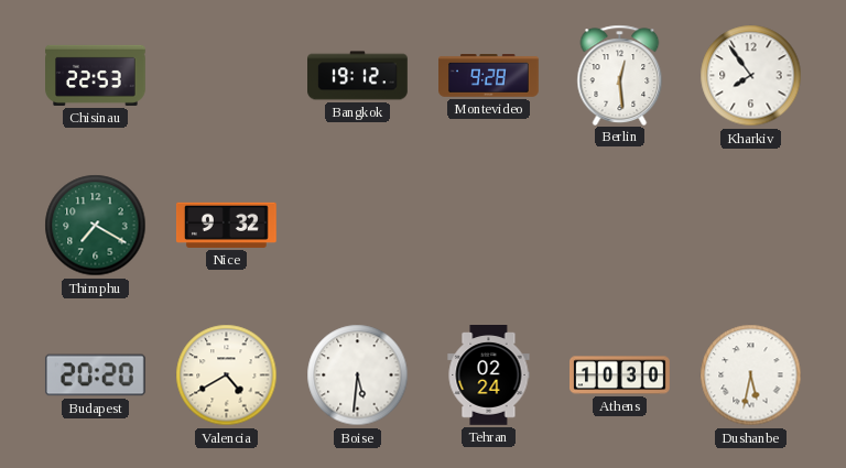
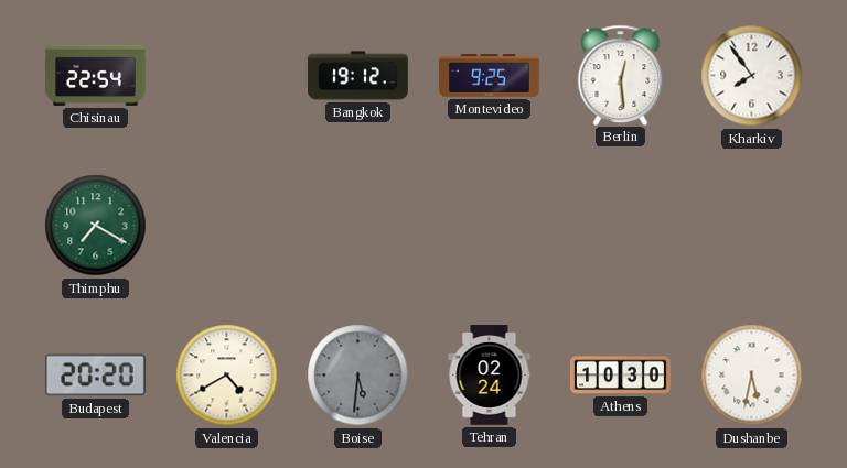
Chisinau: 22:53 -> 22:54 (96, 75)
Montevideo: 9:28 -> 9:25 (490, 76)
Nice: 9:32 -> none (227, 225)
Boise dial: white -> grey (358, 376)
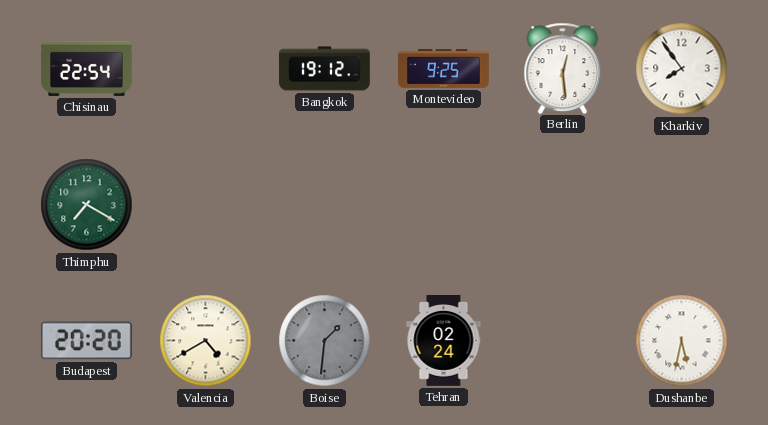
Boise: 5:31 -> 1:31 (325, 341)
Athens: 10:30 -> none (621, 376)
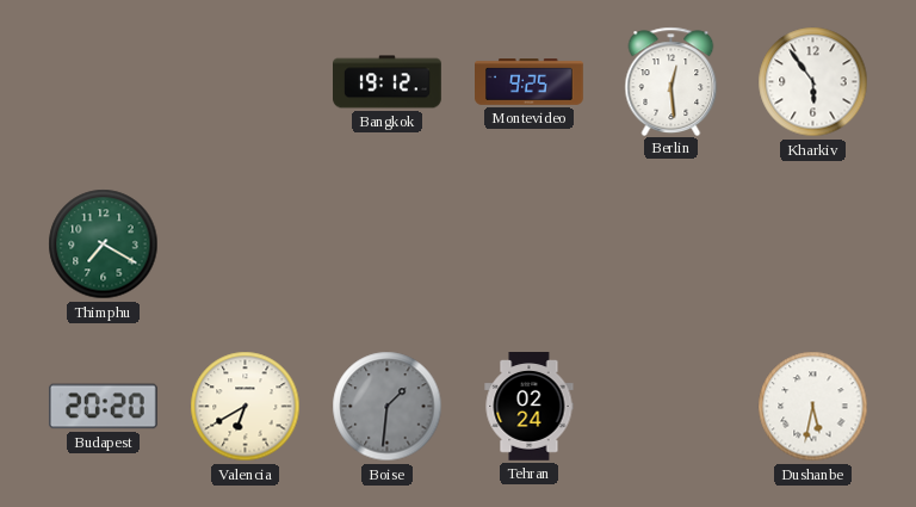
Chisinau: 22:54 -> none (87, 68)
Kharkiv: 7:54 -> 5:54 (813, 82)
Valencia: 4:40 -> 6:40 (246, 407)
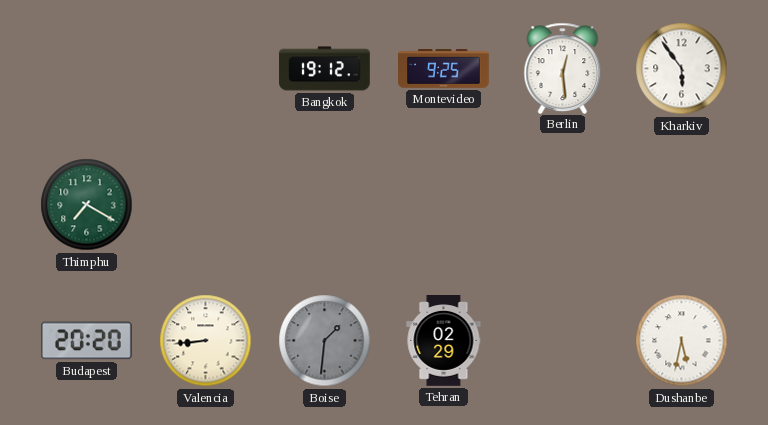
Valencia: 6:40 -> 8:44 (206, 341)
Tehran: 02:24 -> 02:29 (444, 341)
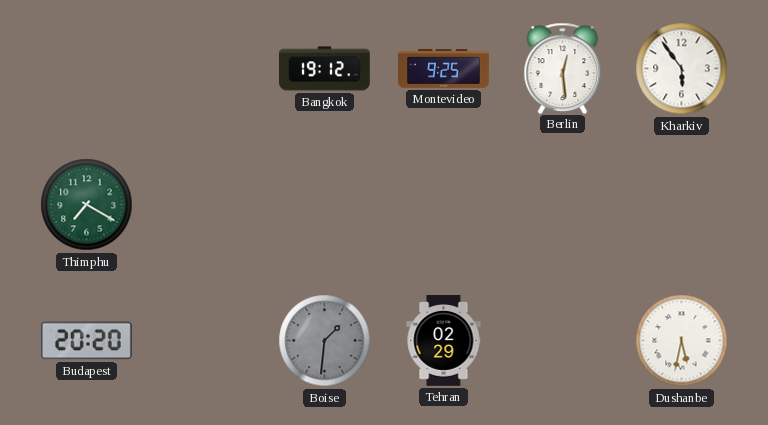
Valencia: 8:44 -> none (206, 341)
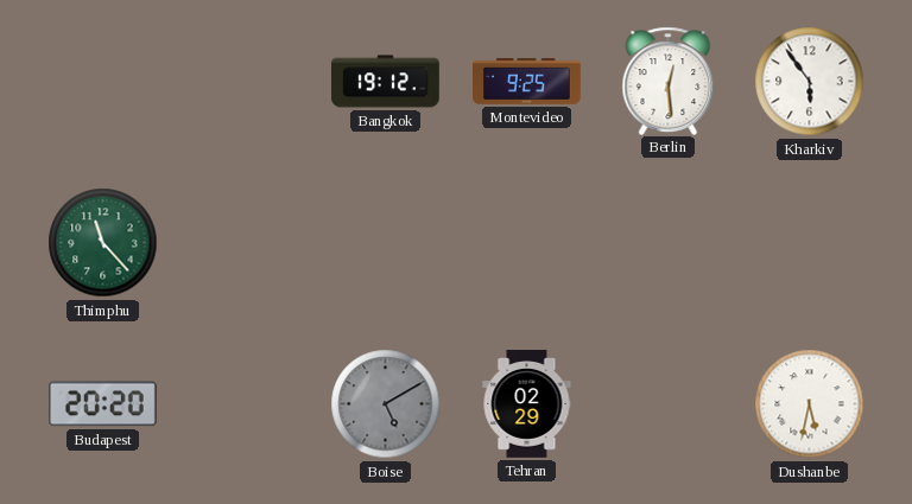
Thimphu: 7:20 -> 11:23 (103, 243)
Boise: 1:31 -> 5:10 (386, 404)
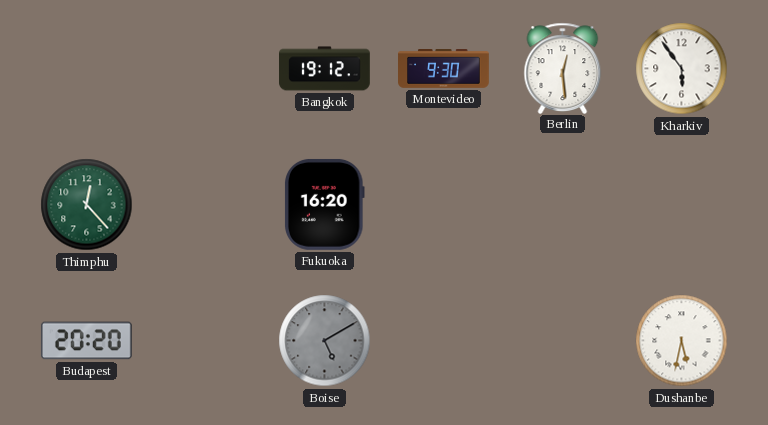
Montevideo: 9:25 -> 9:30 (444, 69)
Thimphu: 11:23 -> 12:23 (87, 205)
Fukuoka: none -> 16:20 (325, 204)
Tehran: 02:29 -> none (527, 404)
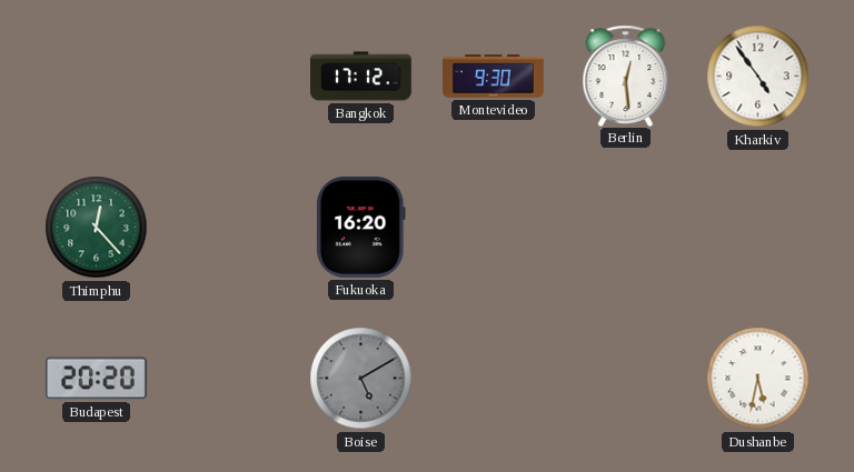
Bangkok: 19:12 -> 17:12 (361, 77)
Kharkiv: 5:54 -> 4:54 (758, 77)
